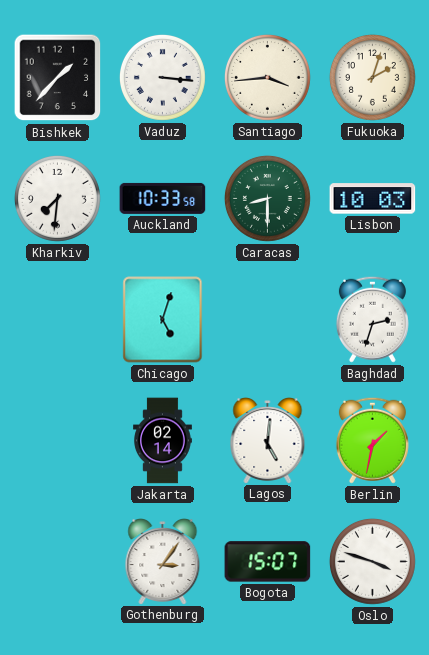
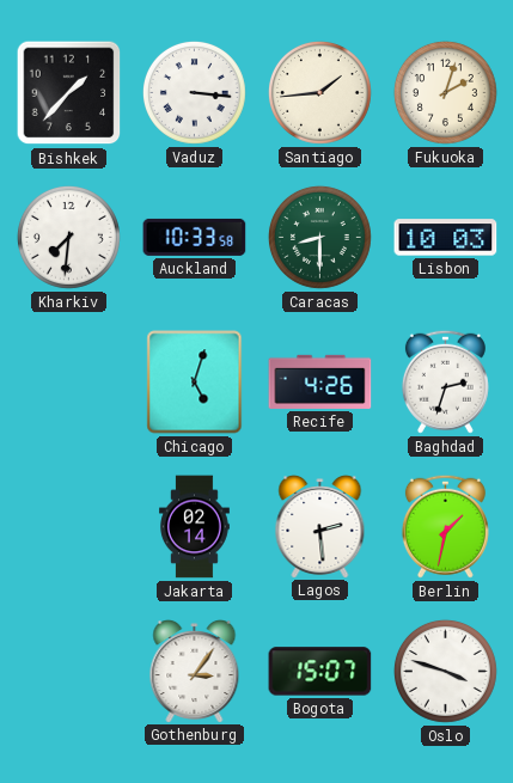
Santiago: 3:44 -> 1:44 (319, 92)
Recife: none -> 4:26 (320, 381)
Lagos: 5:01 -> 2:29 (320, 526)
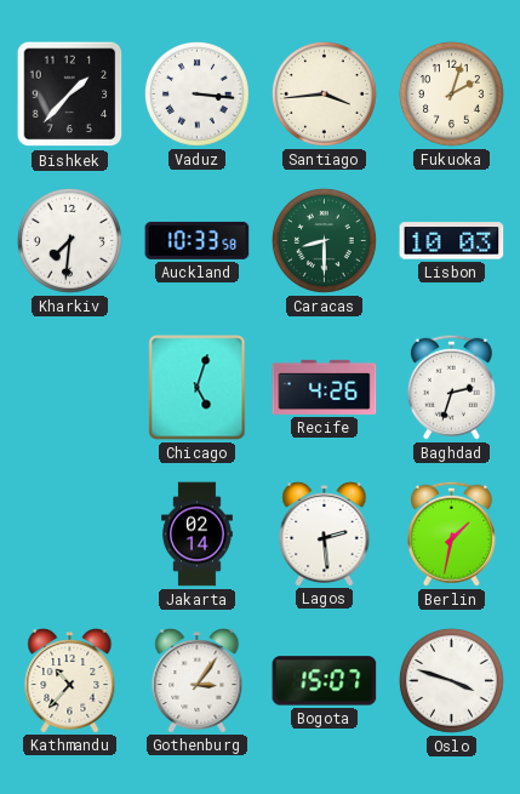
Santiago: 1:44 -> 3:44 (324, 93)
Kathmandu: none -> 10:37 (70, 680)
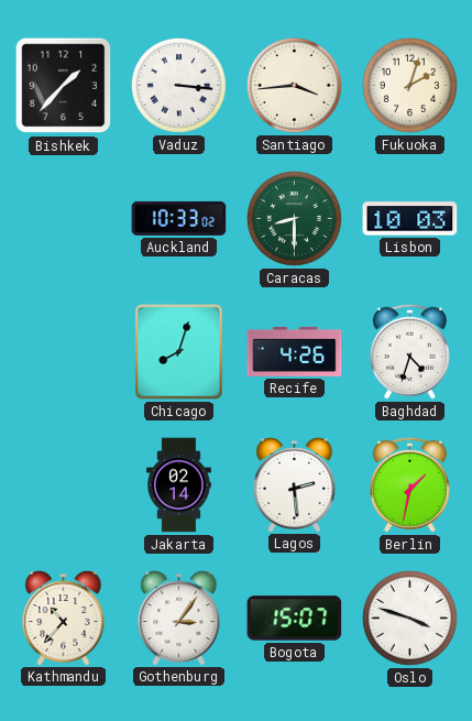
Kharkiv: 7:31 -> none (69, 240)
Auckland: 10:33:58 -> 10:33:02 (179, 218)
Chicago: 5:03 -> 8:03 (179, 352)
Baghdad: 2:33 -> 4:33 (409, 351)
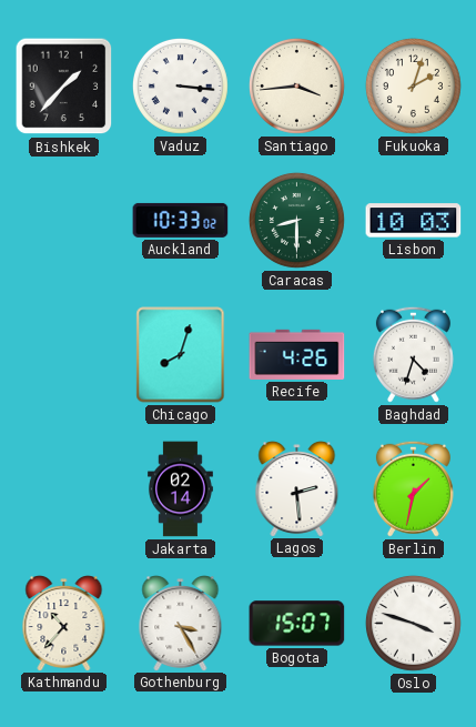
Gothenburg: 3:06 -> 3:25 (181, 623)
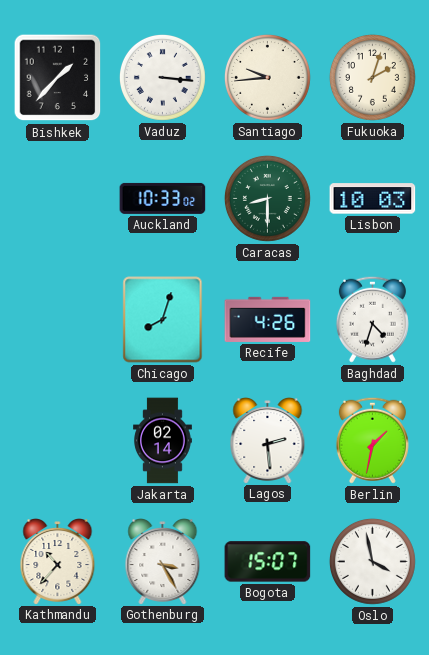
Santiago: 3:44 -> 9:44 (267, 77)
Oslo: 3:48 -> 3:58 (372, 561)
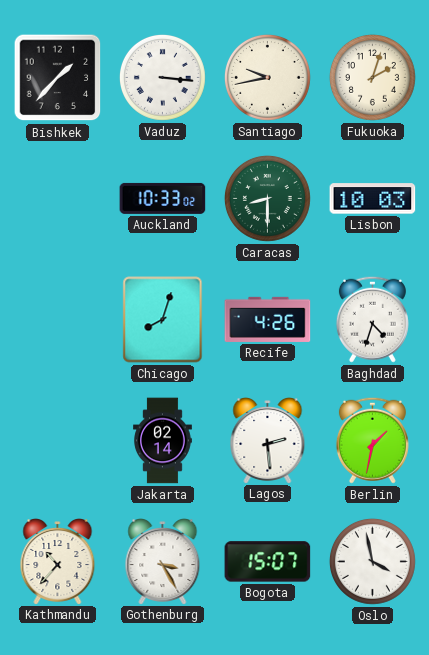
Santiago: 9:44 -> 9:43 (267, 77)
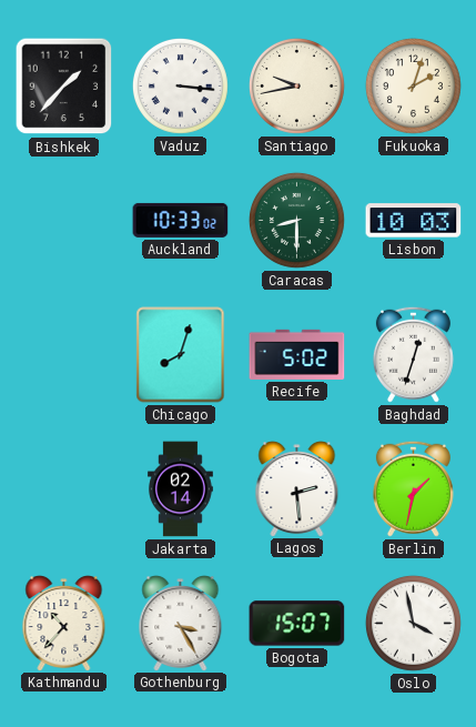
Recife: 4:26 -> 5:02 (297, 354)
Baghdad: 4:33 -> 12:33 (413, 354)
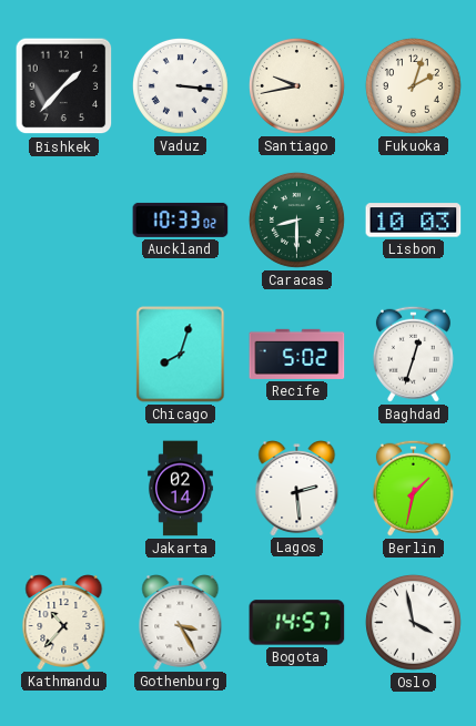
Bogota: 15:07 -> 14:57 (297, 623)
